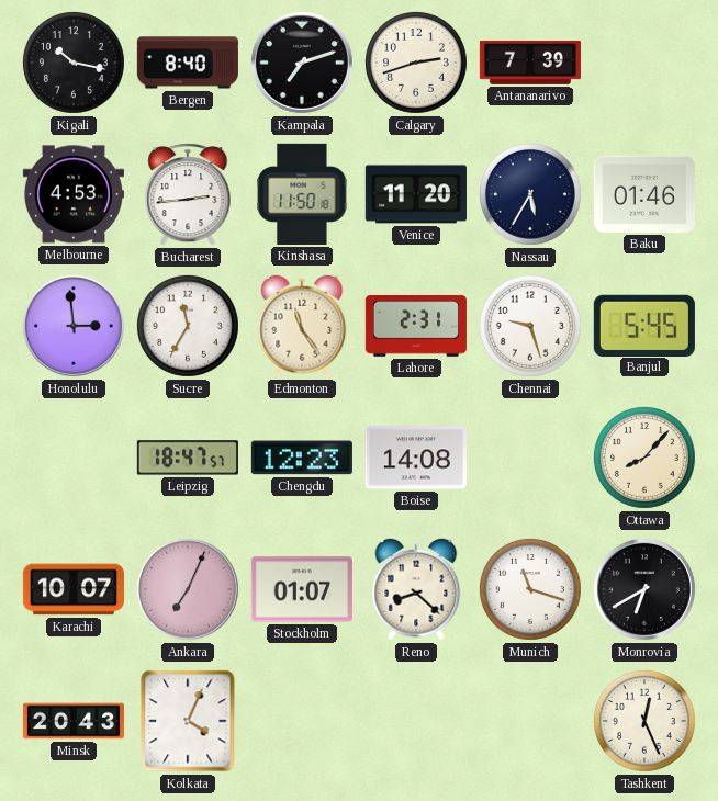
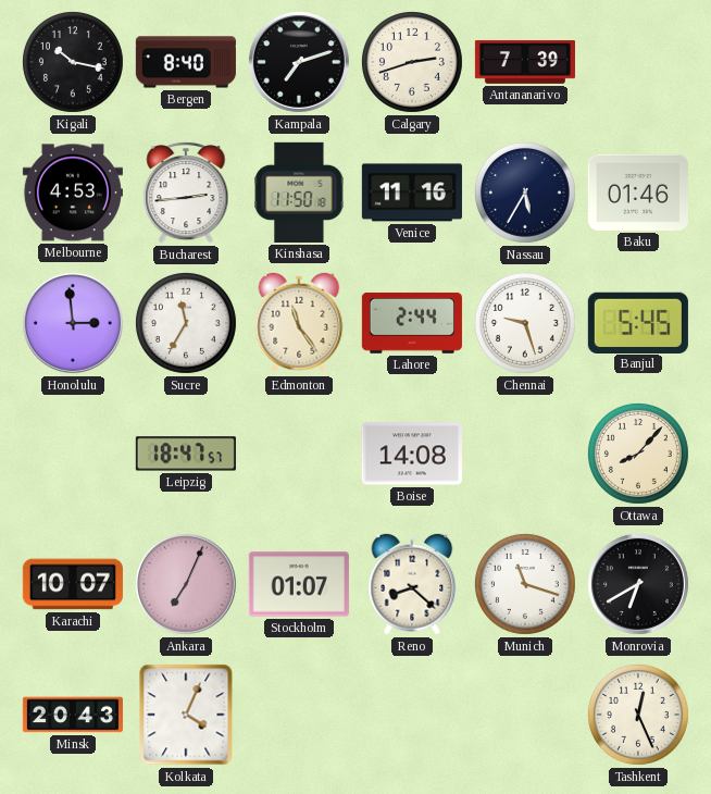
Venice: 11:20 -> 11:16 (412, 193)
Lahore: 2:31 -> 2:44 (412, 323)
Chengdu: 12:23 -> none (302, 458)
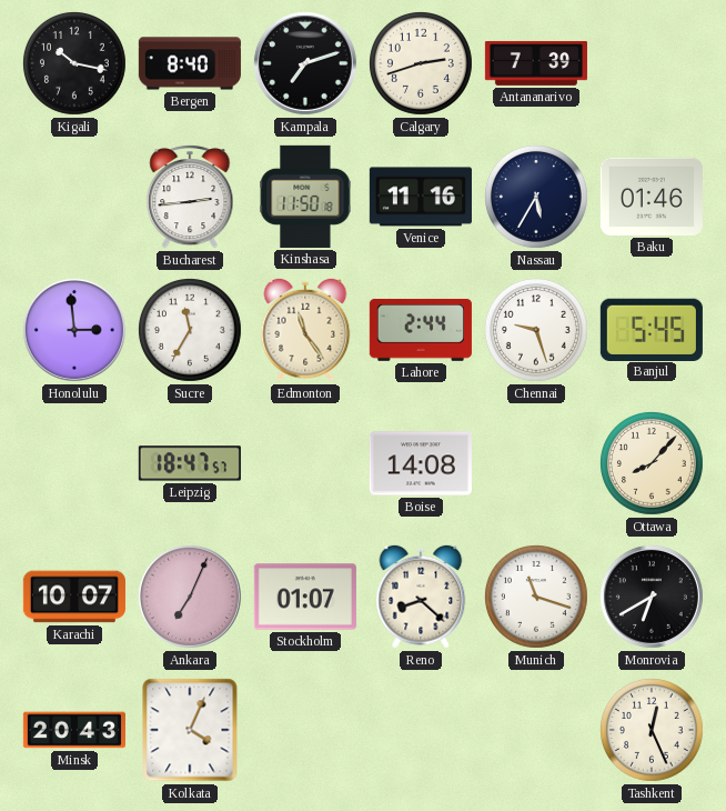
Melbourne: 4:53 -> none (73, 193)
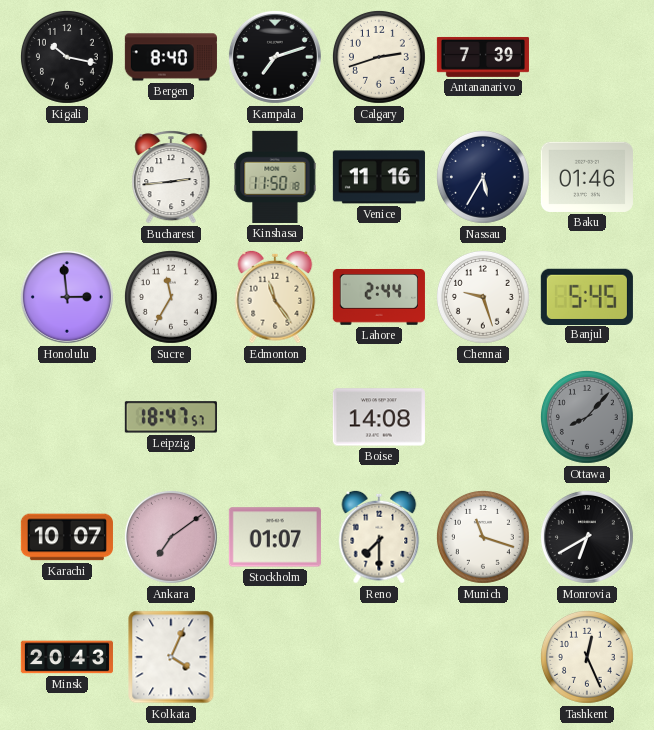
Ottawa dial: cream -> grey (587, 417)
Ankara: 7:04 -> 7:09 (171, 537)
Reno: 8:22 -> 7:30 (379, 537)
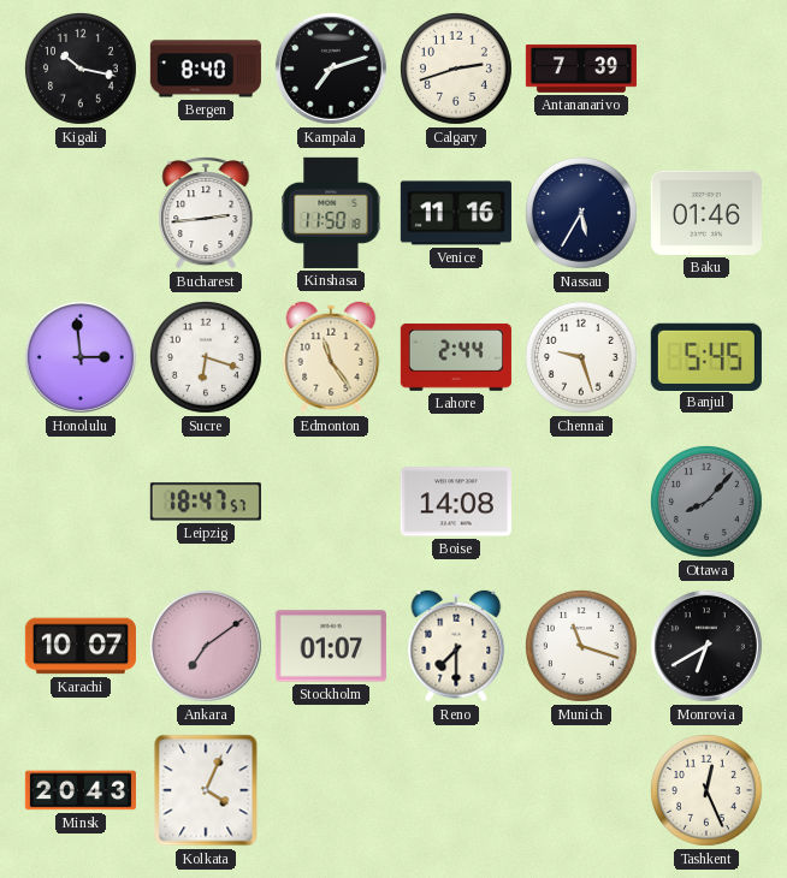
Sucre: 11:35 -> 6:18 (206, 357)
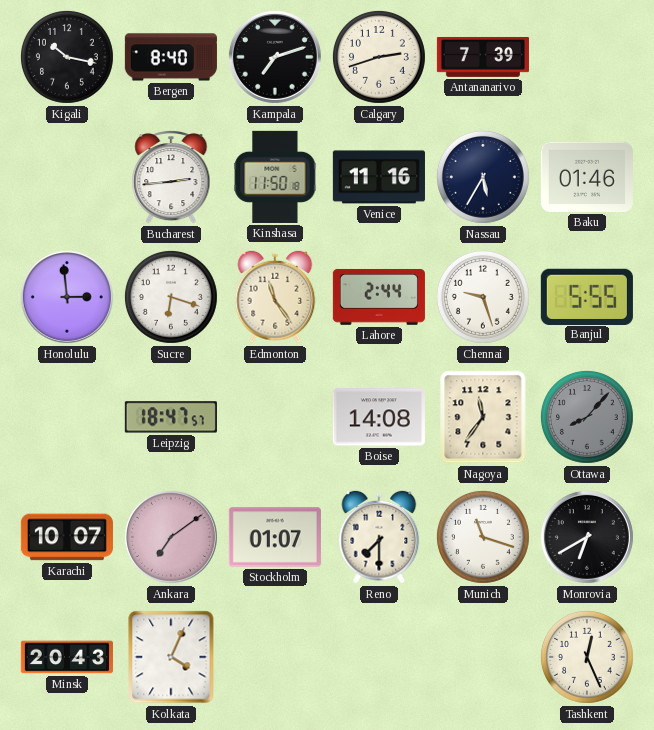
Banjul: 5:45 -> 5:55 (587, 296)
Nagoya: none -> 11:36 (483, 417)
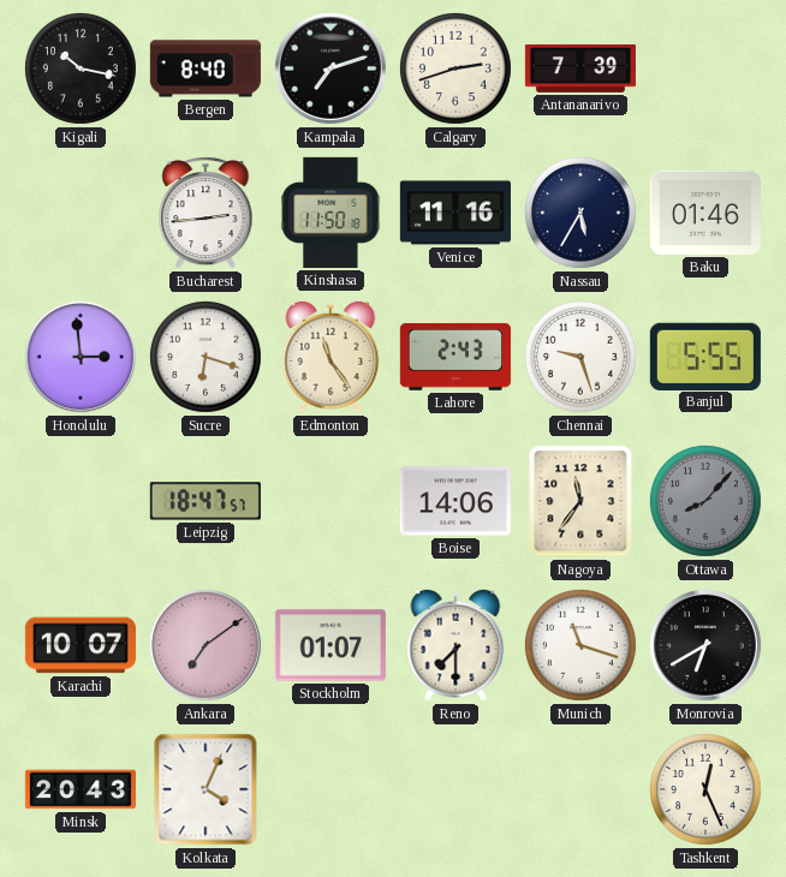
Lahore: 2:44 -> 2:43 (455, 357)
Boise: 14:08 -> 14:06 (455, 501)
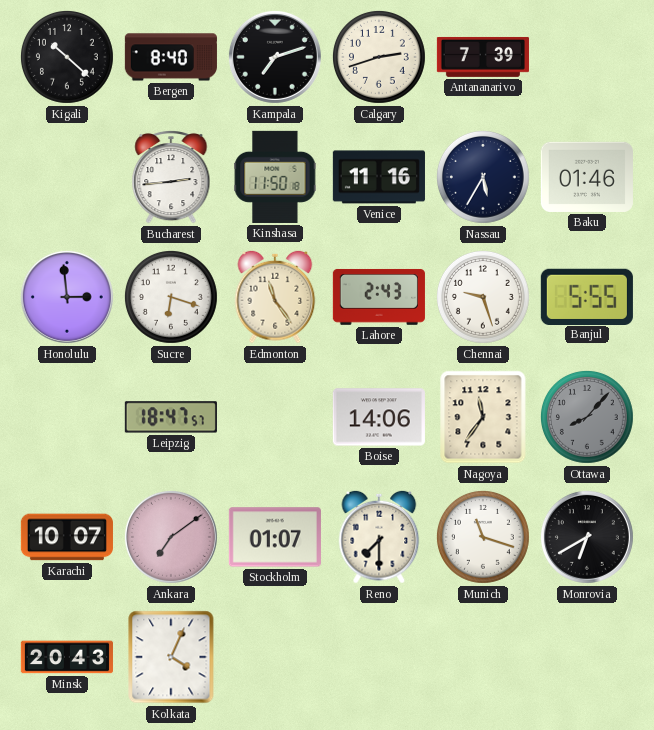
Kigali: 10:17 -> 10:22 (67, 57)
Tashkent: 12:26 -> none (705, 789)
